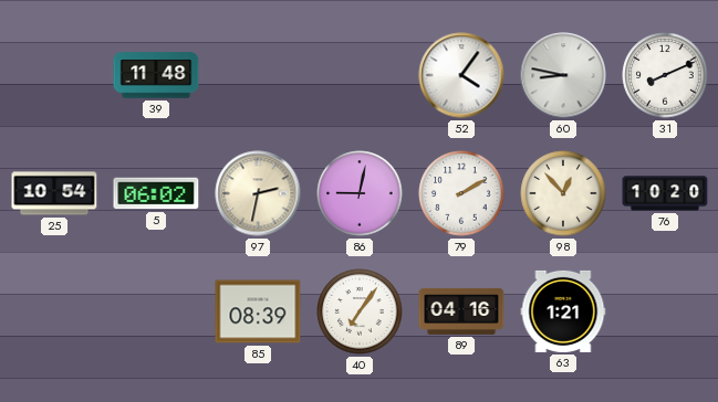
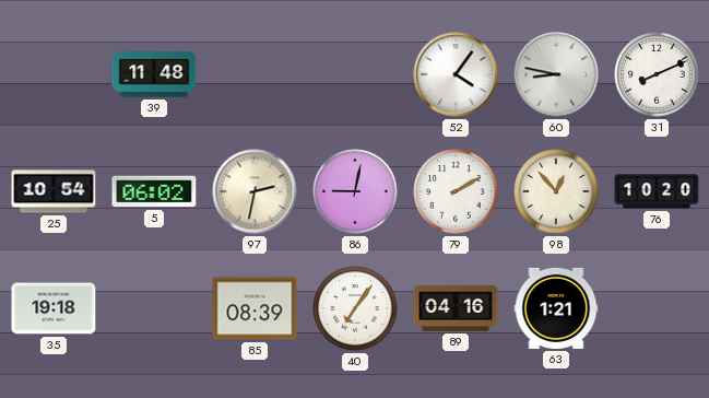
35: none -> 19:18 (54, 308)
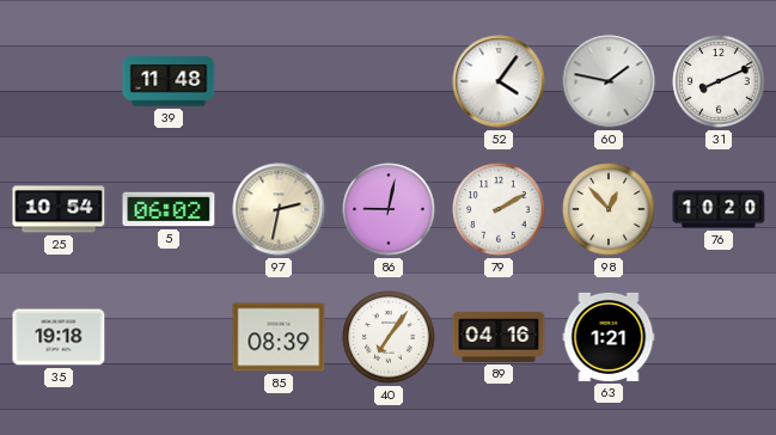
60: 8:47 -> 1:47 (609, 81)
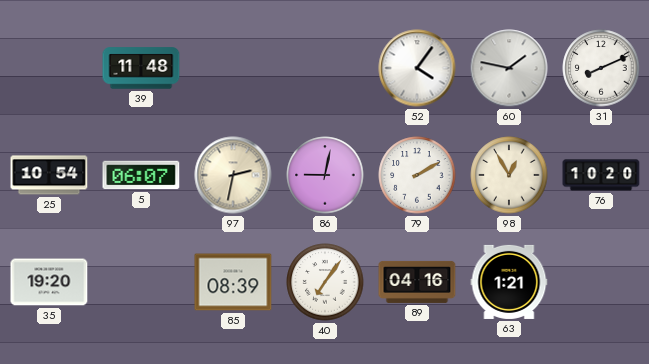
5: 06:02 -> 06:07 (141, 175)
98: 12:53 -> 12:55 (509, 175)
35: 19:18 -> 19:20 (49, 282)
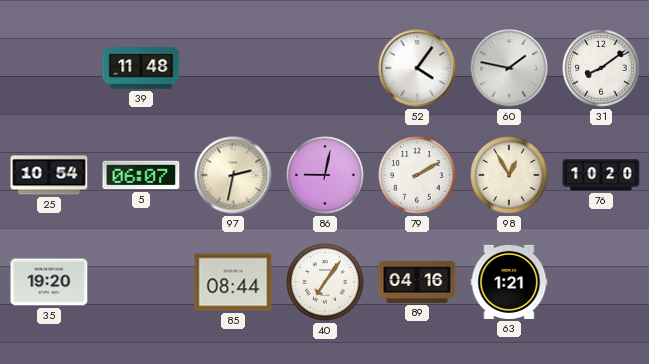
31: 8:11 -> 8:09 (601, 68)
85: 08:39 -> 08:44 (233, 282)
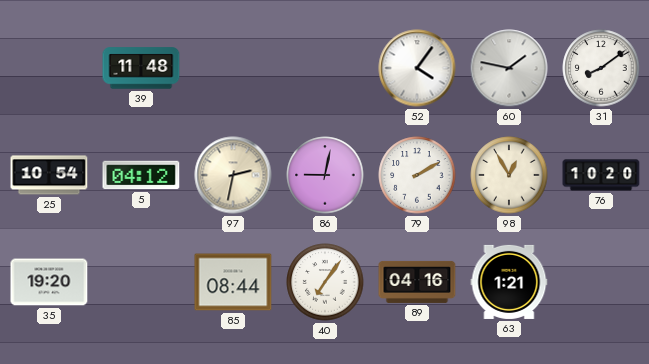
5: 06:07 -> 04:12 (141, 175)
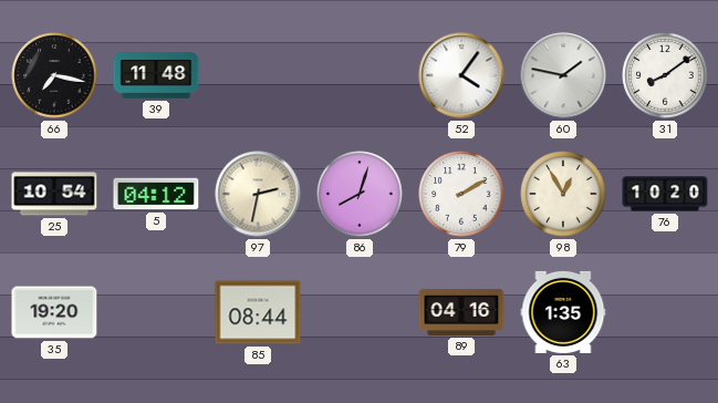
66: none -> 7:17 (54, 75)
86: 9:02 -> 8:03 (360, 194)
40: 7:06 -> none (325, 282)
63: 1:21 -> 1:35 (563, 312)
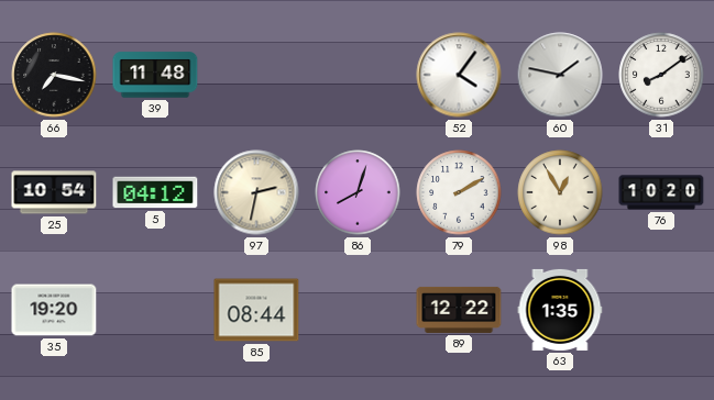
89: 04:16 -> 12:22 (459, 310)
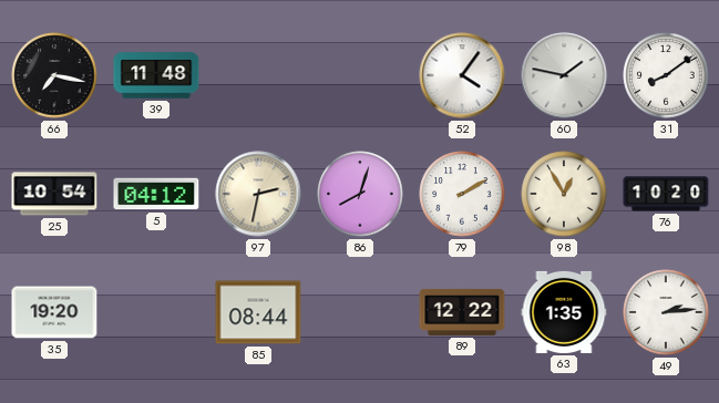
49: none -> 2:14 (666, 312)
